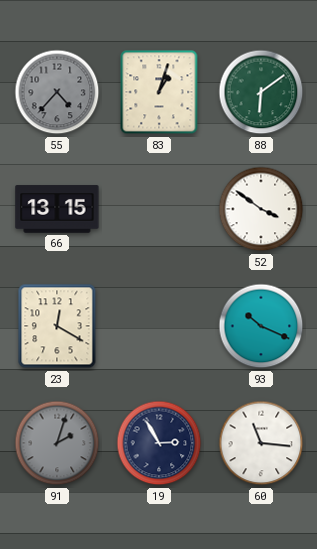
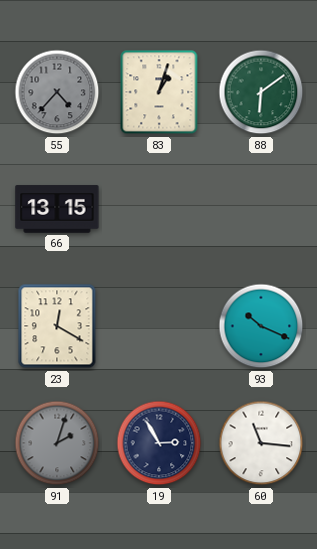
52: 3:51 -> none (261, 209)
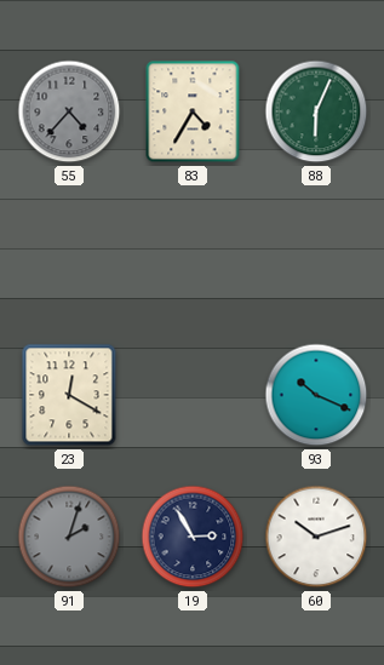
83: 1:03 -> 4:35 (193, 111)
88: 6:09 -> 6:04 (316, 111)
66: 13:15 -> none (57, 209)
60: 11:16 -> 10:12 (316, 537)
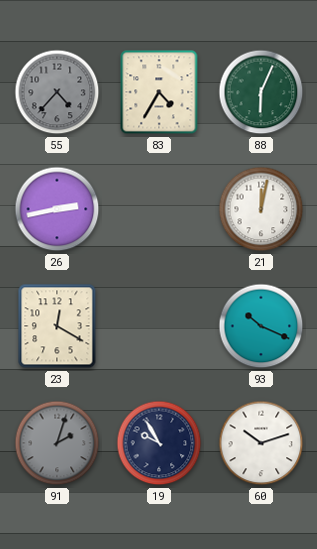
26: none -> 2:43 (57, 209)
21: none -> 12:02 (261, 209)
19: 2:55 -> 9:55 (159, 443)
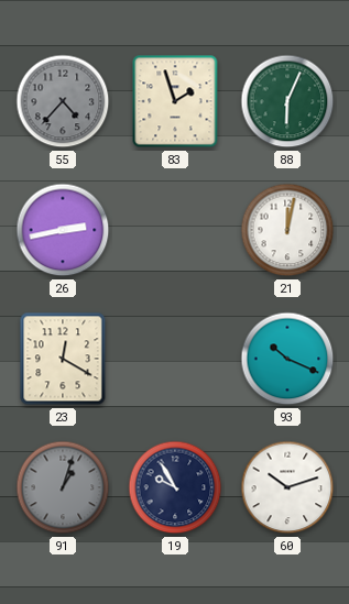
83: 4:35 -> 1:57 (175, 101)
91: 2:03 -> 1:03 (63, 487)
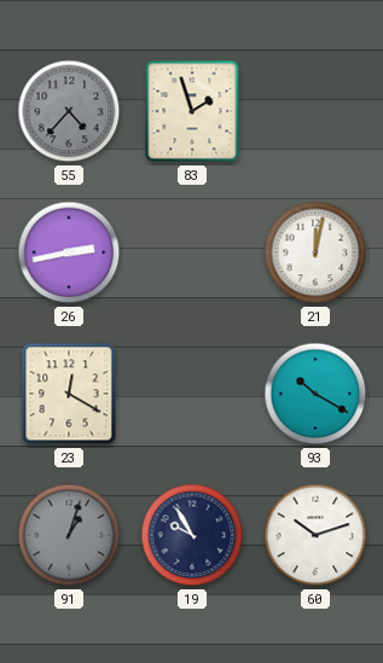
88: 6:04 -> none (287, 101)
93: 10:19 -> 10:20 (315, 394)
